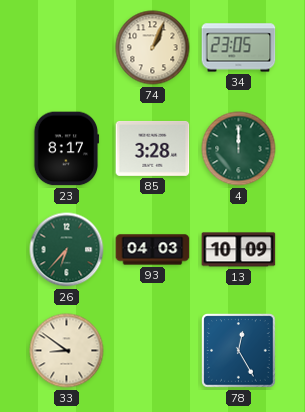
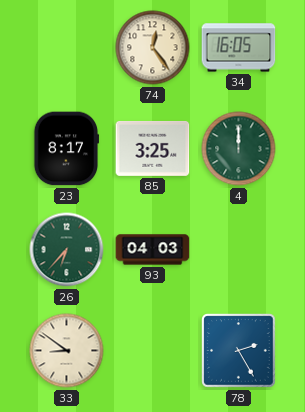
74: 1:04 -> 12:24 (153, 48)
34: 23:05 -> 16:05 (239, 48)
85: 3:28 -> 3:25 (153, 149)
13: 10:09 -> none (239, 250)
78: 12:25 -> 2:25 (239, 351)
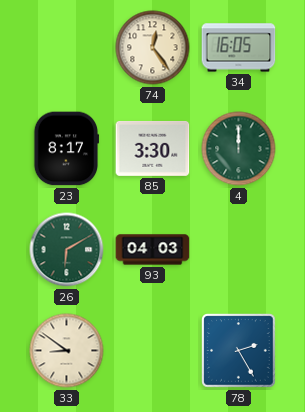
85: 3:25 -> 3:30 (153, 149)
26: 6:37 -> 6:10 (67, 250)
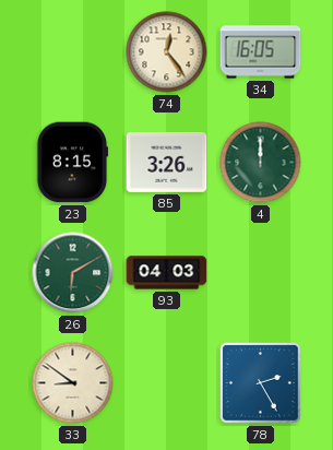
23: 8:17 -> 8:15 (72, 163)
85: 3:30 -> 3:26 (167, 163)
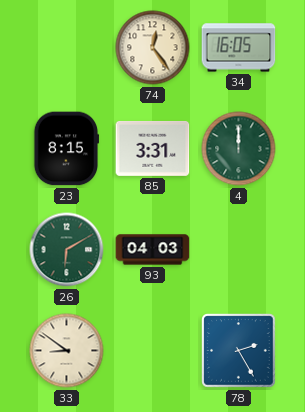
85: 3:26 -> 3:31 (153, 149)
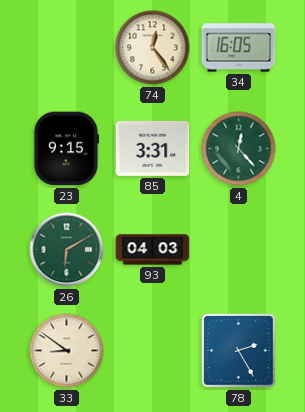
23: 8:15 -> 9:15 (66, 149)
4: 12:00 -> 12:23 (239, 149)
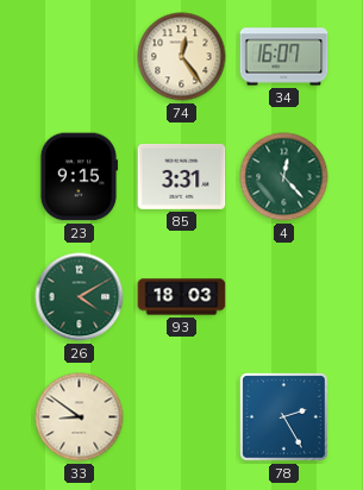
34: 16:05 -> 16:07 (284, 57)
26: 6:10 -> 4:10 (80, 297)
93: 04:03 -> 18:03 (182, 297)
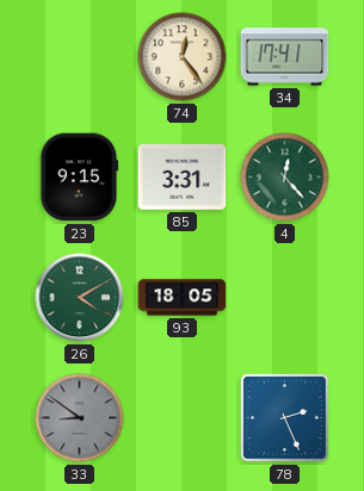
34: 16:07 -> 17:41 (285, 57)
93: 18:03 -> 18:05 (183, 298)
33 dial: cream -> grey (80, 418)
78: 2:25 -> 2:26 (285, 418)
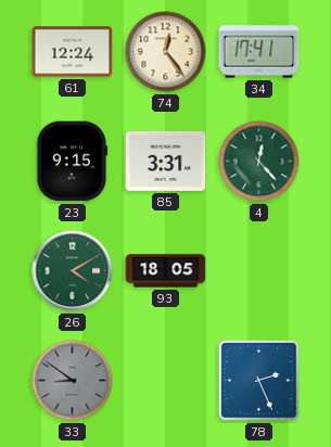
61: none -> 12:24 (73, 52)
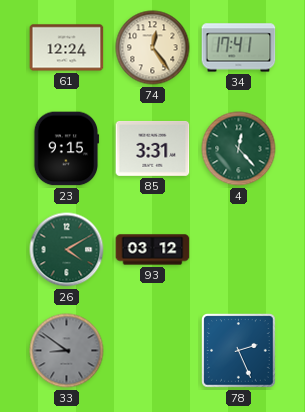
93: 18:05 -> 03:12 (153, 250)
